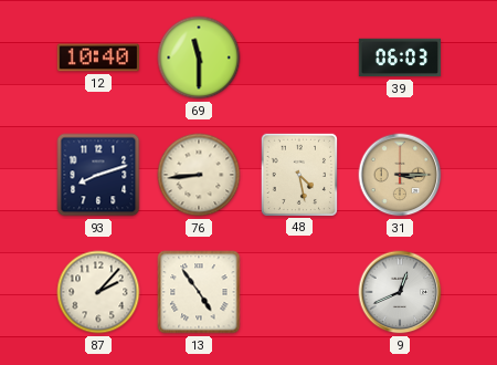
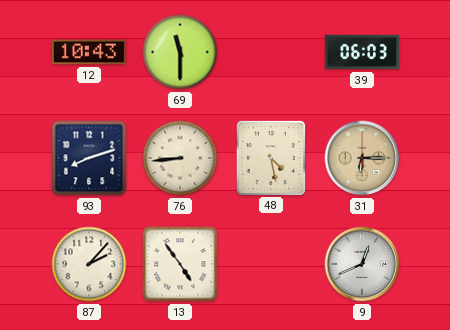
12: 10:40 -> 10:43 (88, 52)
31: 3:15 -> 6:15 (362, 158)
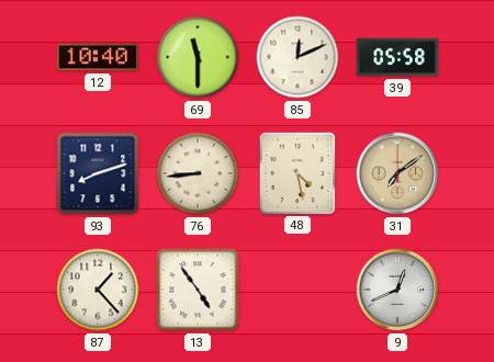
12: 10:43 -> 10:40 (97, 57)
85: none -> 12:11 (297, 57)
39: 06:03 -> 05:58 (397, 57)
31: 6:15 -> 7:09 (397, 173)
87: 2:07 -> 1:23 (98, 290)
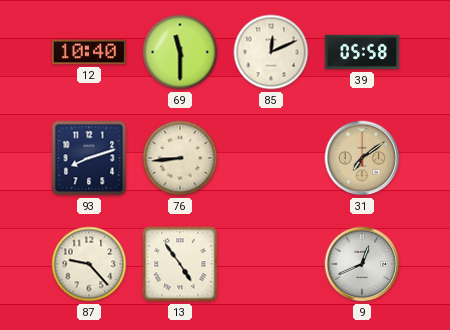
48: 4:28 -> none (297, 172)
87: 1:23 -> 9:23 (89, 264)
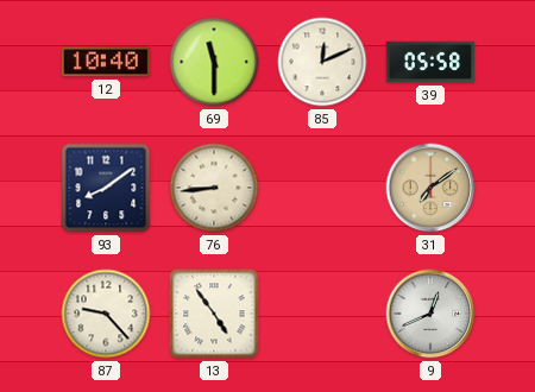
93: 8:12 -> 8:09 (106, 188)
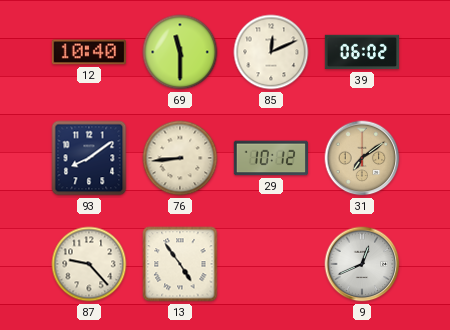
39: 05:58 -> 06:02 (362, 52)
29: none -> 10:12 (271, 158)
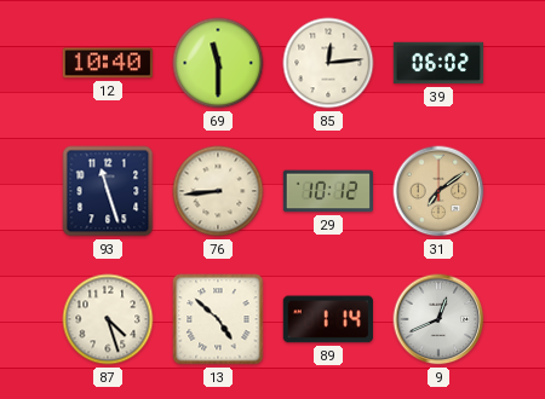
85: 12:11 -> 12:14 (328, 63)
93: 8:09 -> 11:27 (108, 191)
87: 9:23 -> 4:27 (108, 319)
13: 4:54 -> 4:52 (218, 319)
89: none -> 1:14 (328, 319)
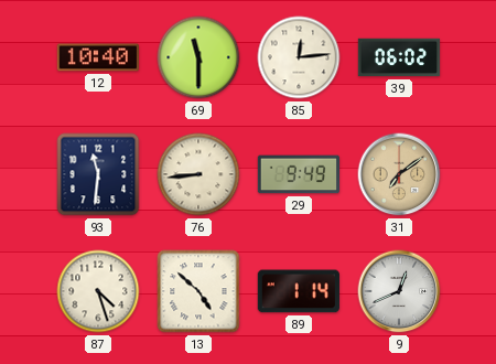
93: 11:27 -> 11:31 (98, 174)
29: 10:12 -> 9:49 (299, 174)
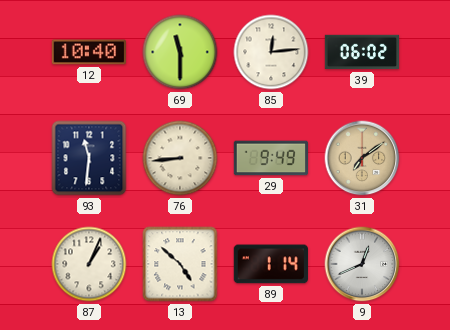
87: 4:27 -> 1:04 (89, 264)
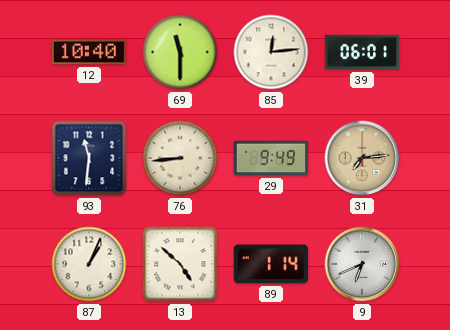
39: 06:02 -> 06:01 (362, 52)
31: 7:09 -> 7:14 (362, 158)
9: 12:41 -> 6:41 (362, 264)
